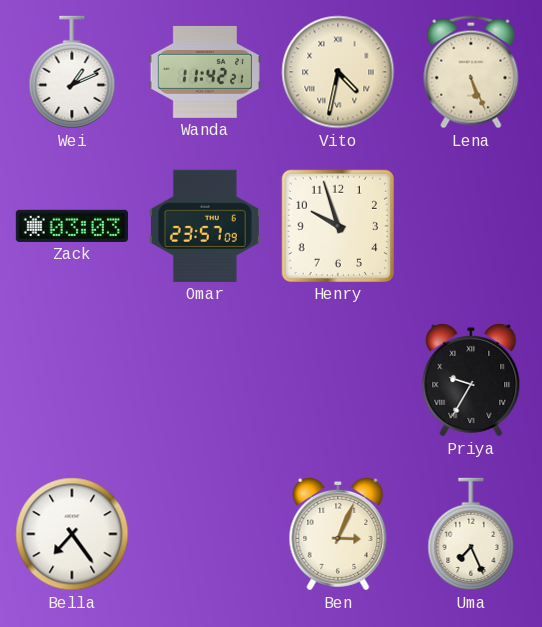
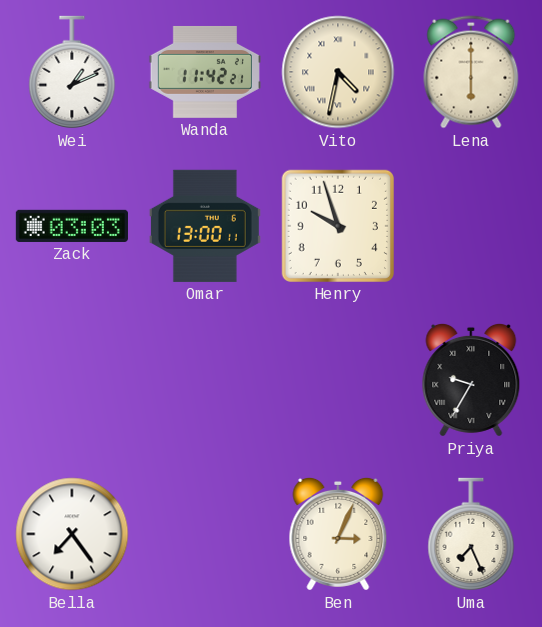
Lena: 5:26 -> 6:00 (471, 72)
Omar: 23:57 -> 13:00 (205, 226)
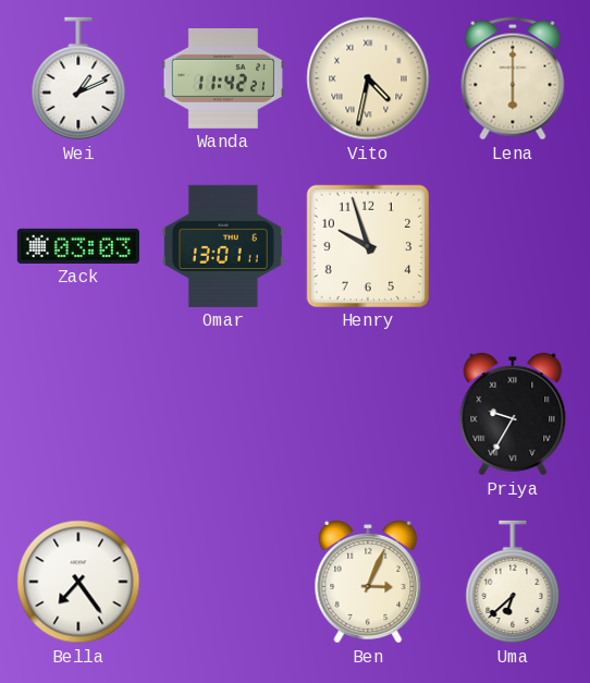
Omar: 13:00 -> 13:01 (223, 246)
Uma: 7:26 -> 6:38 (513, 582)
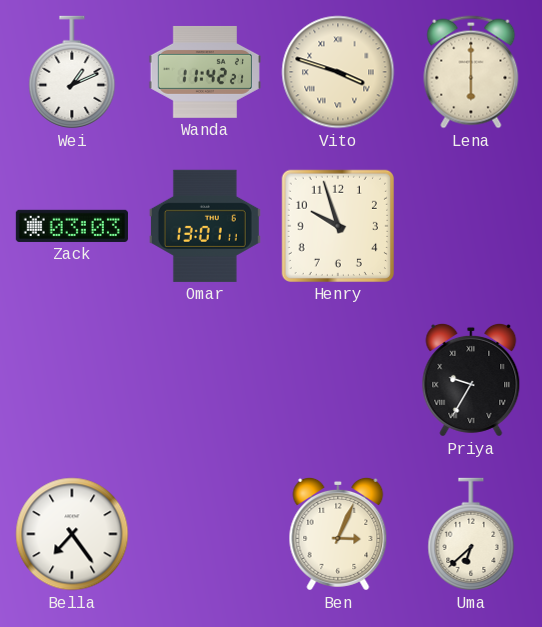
Vito: 4:32 -> 3:48 (338, 72)
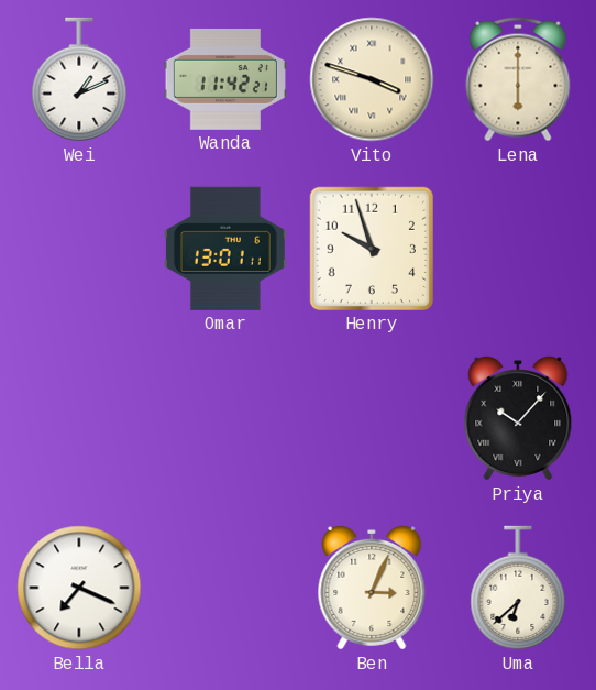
Zack: 03:03 -> none (72, 226)
Priya: 9:35 -> 10:07 (518, 418)
Bella: 7:24 -> 7:19 (79, 588)
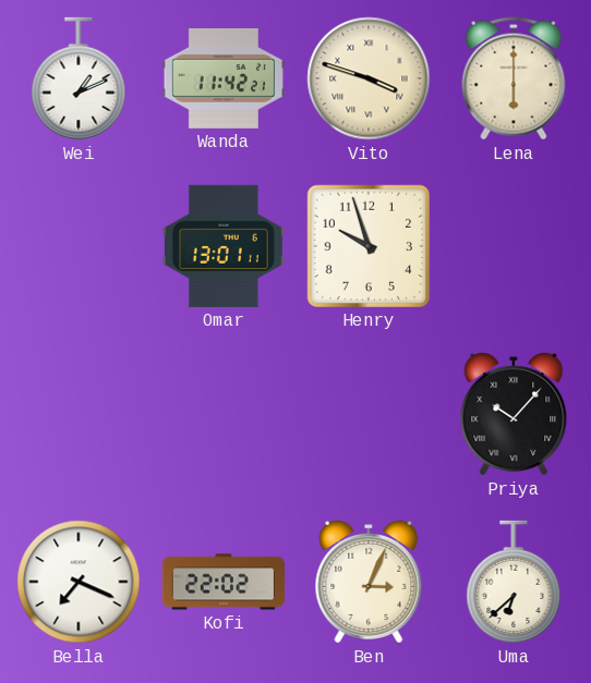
Kofi: none -> 22:02 (224, 582)
